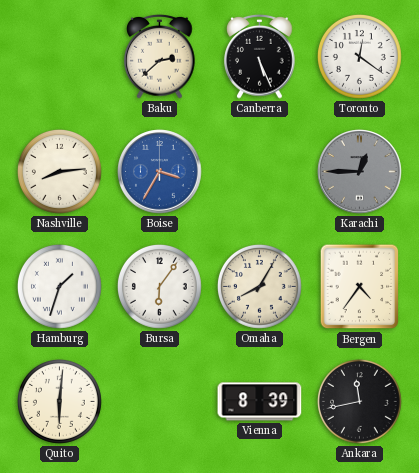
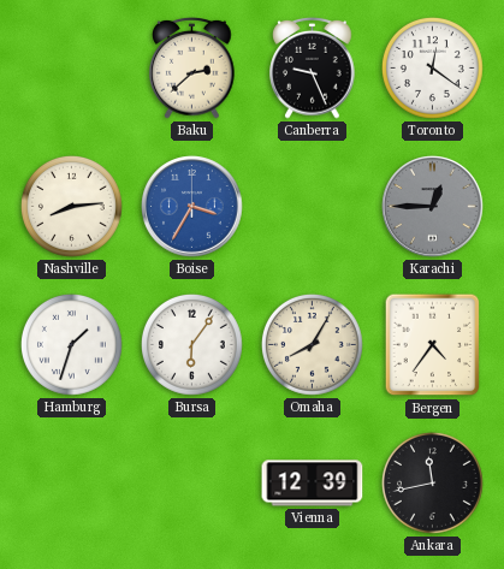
Canberra: 5:26 -> 9:26 (313, 69)
Quito: 6:01 -> none (59, 401)
Vienna: 8:39 -> 12:39 (313, 484)
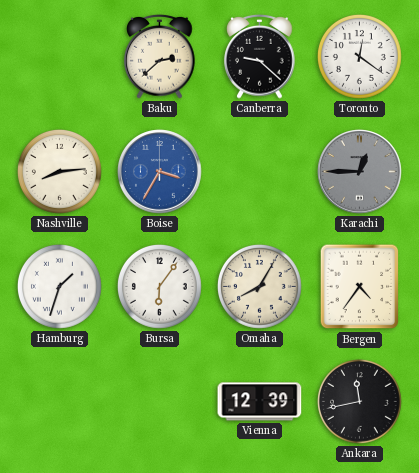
Canberra: 9:26 -> 9:22 (260, 57)
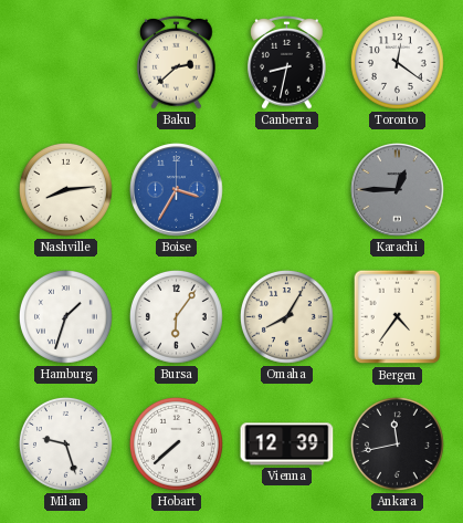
Canberra: 9:22 -> 8:32 (287, 63)
Milan: none -> 9:27 (65, 443)
Hobart: none -> 7:38 (176, 443)
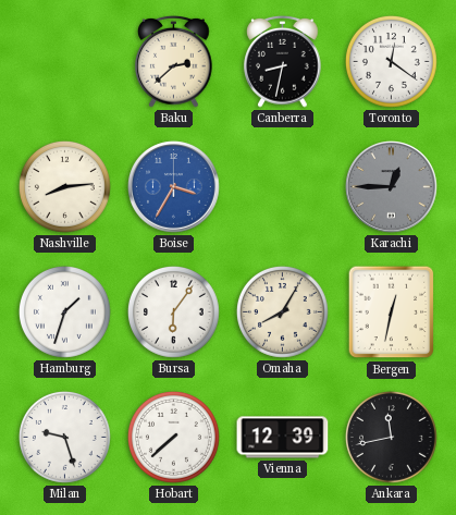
Bergen: 4:36 -> 12:32 (392, 312)
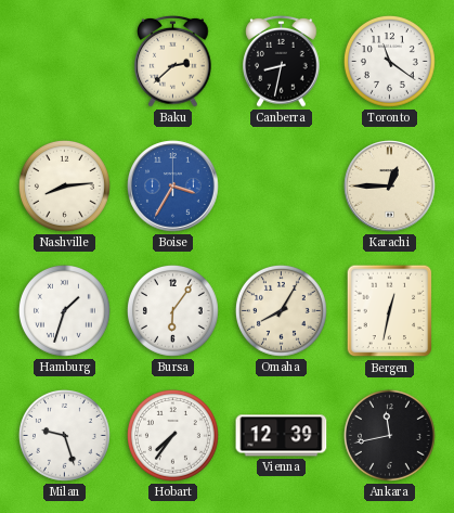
Toronto: 12:21 -> 11:21 (389, 61)
Karachi dial: grey -> cream (390, 187)
Hobart: 7:38 -> 7:36 (172, 435)
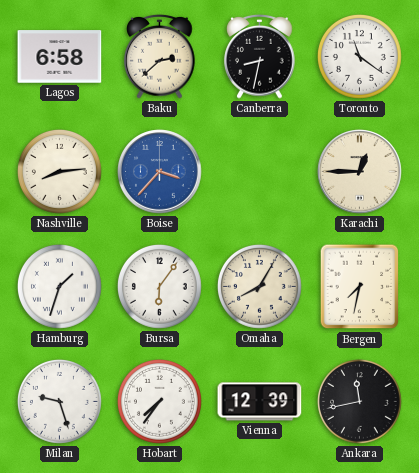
Lagos: none -> 6:58 (60, 57)
Boise: 3:35 -> 3:37 (160, 172)
Bergen: 12:32 -> 7:32 (360, 287)
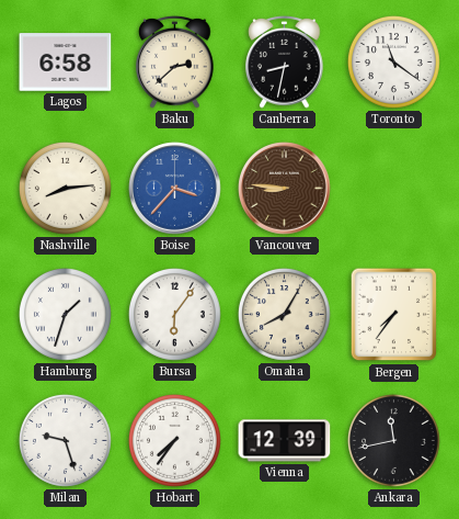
Vancouver: none -> 8:46 (285, 189)
Karachi: 12:45 -> none (360, 172)
Bergen: 7:32 -> 7:36 (394, 315)
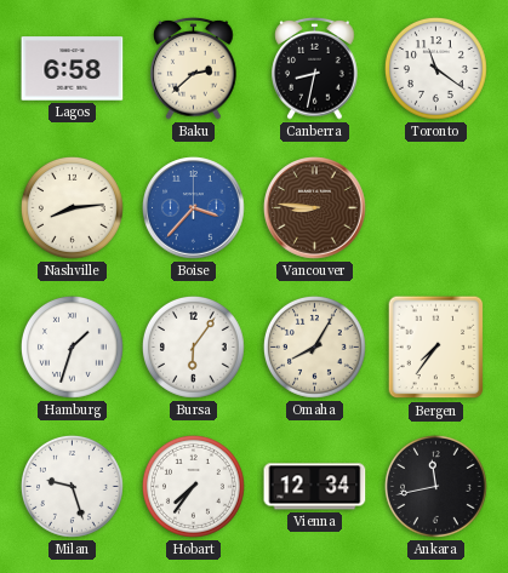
Vienna: 12:39 -> 12:34 (315, 487)
